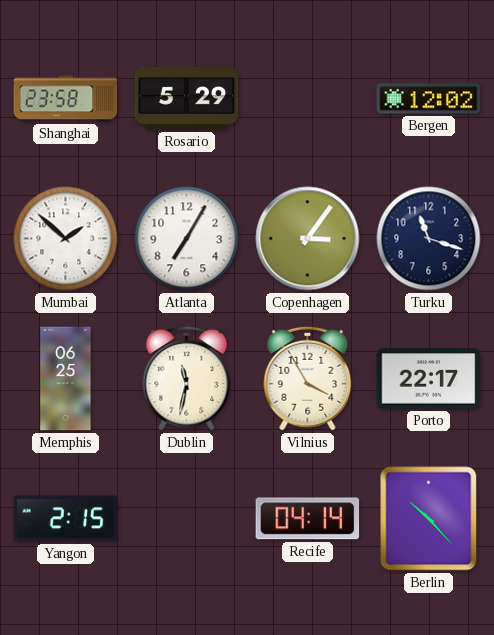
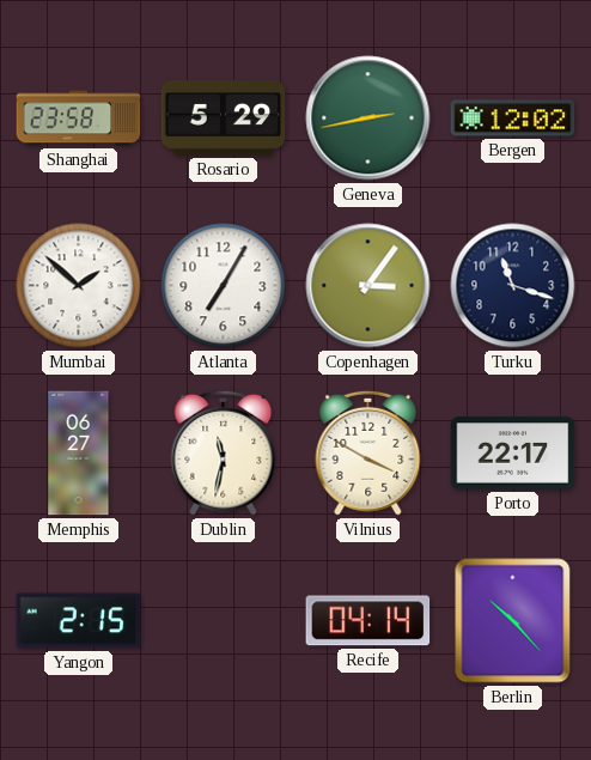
Geneva: none -> 2:43 (368, 118)
Memphis: 06:25 -> 06:27 (79, 454)
Vilnius: 3:55 -> 3:50 (368, 452)
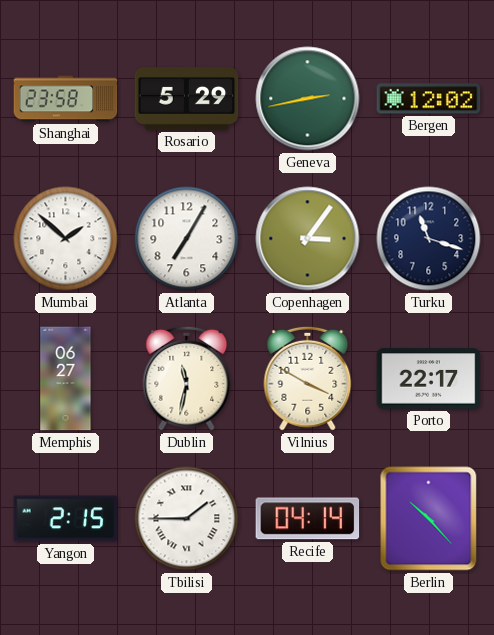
Tbilisi: none -> 1:45 (187, 519)
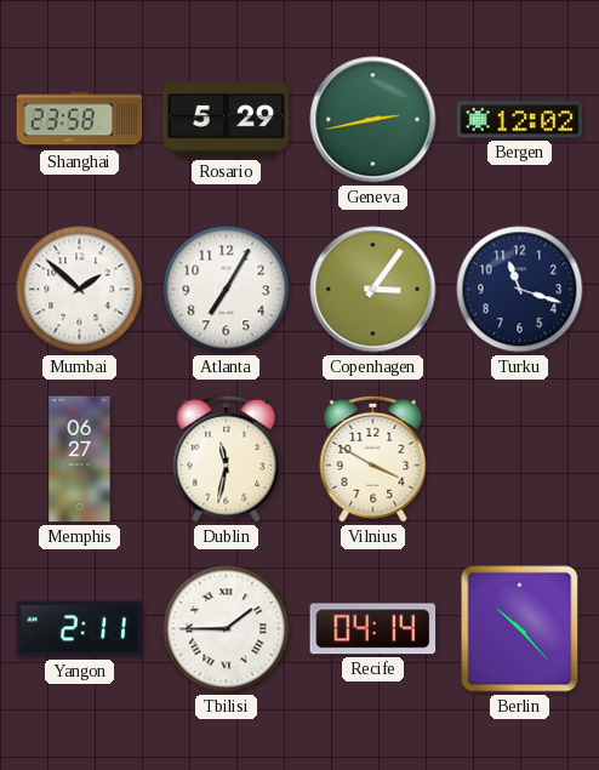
Porto: 22:17 -> none (429, 379)
Yangon: 2:15 -> 2:11 (80, 629)
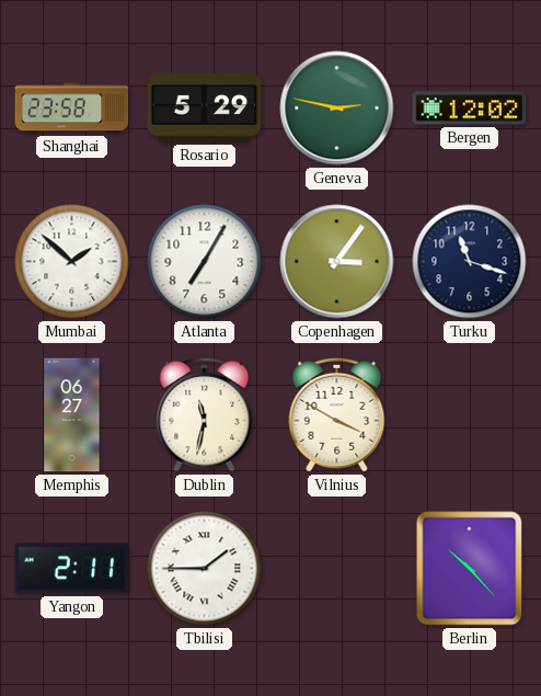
Geneva: 2:43 -> 2:47 (337, 109)
Recife: 04:14 -> none (373, 629)
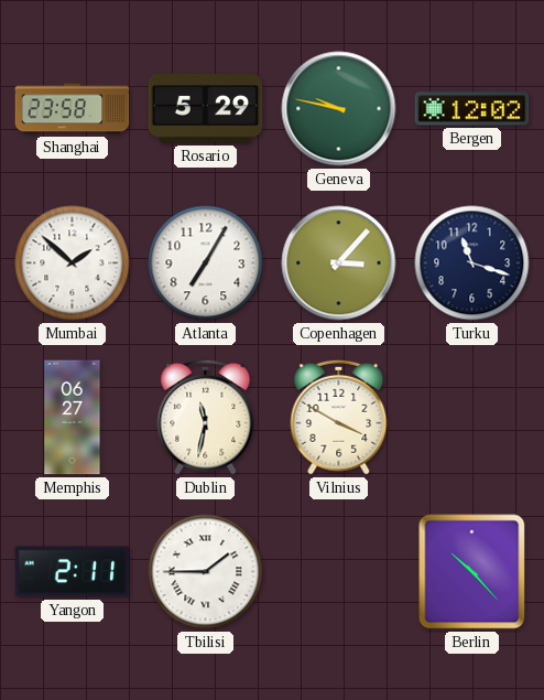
Geneva: 2:47 -> 9:47 (339, 109)
Copenhagen: 3:06 -> 3:07 (339, 263)
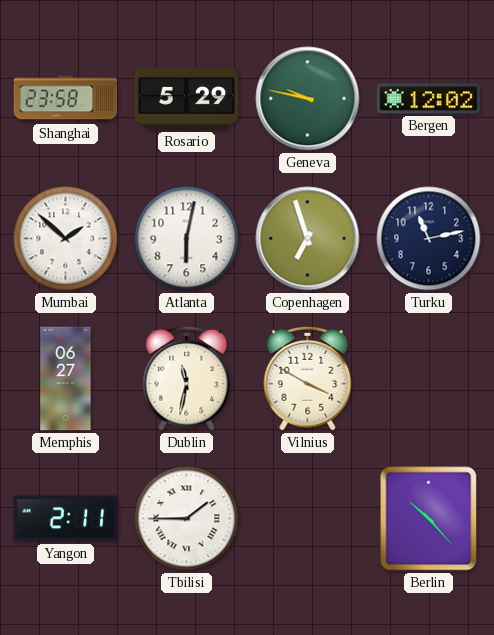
Atlanta: 7:05 -> 6:02 (187, 239)
Copenhagen: 3:07 -> 6:57 (308, 239)
Turku: 11:18 -> 11:13 (429, 239)
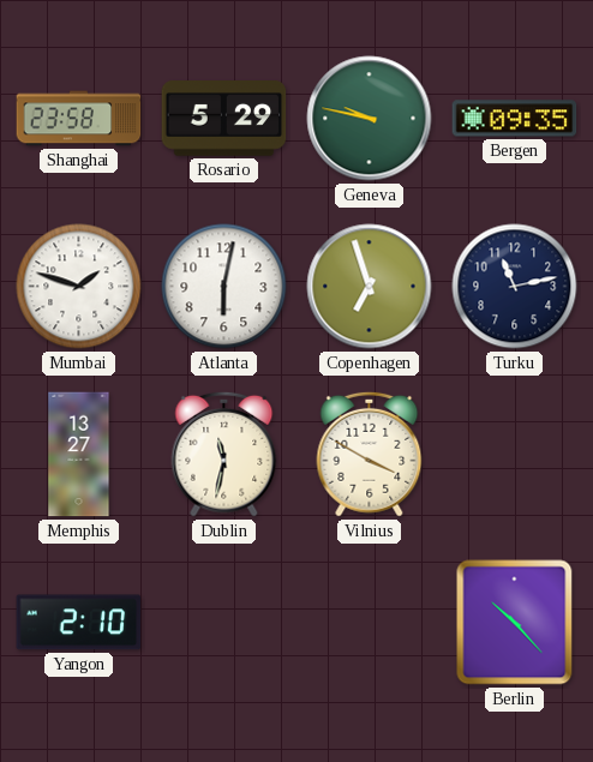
Bergen: 12:02 -> 09:35 (515, 119)
Mumbai: 1:52 -> 1:48 (79, 287)
Memphis: 06:27 -> 13:27 (79, 455)
Yangon: 2:11 -> 2:10 (79, 623)
Tbilisi: 1:45 -> none (187, 519)
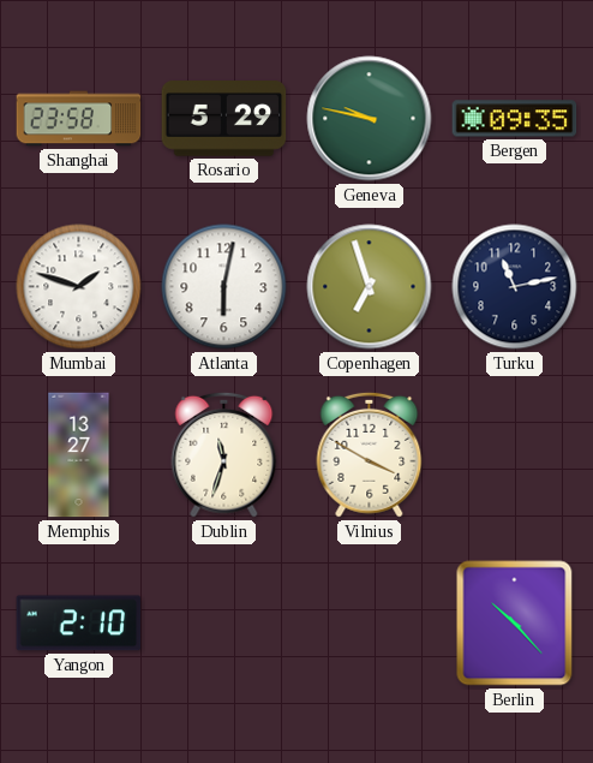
Dublin: 11:32 -> 11:33 (224, 454)
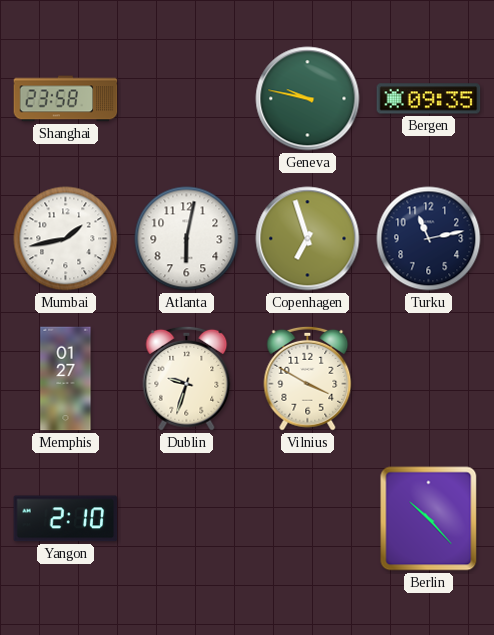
Rosario: 5:29 -> none (224, 119)
Mumbai: 1:48 -> 1:43 (66, 239)
Memphis: 13:27 -> 01:27 (66, 379)
Dublin: 11:33 -> 9:33 (187, 378)
